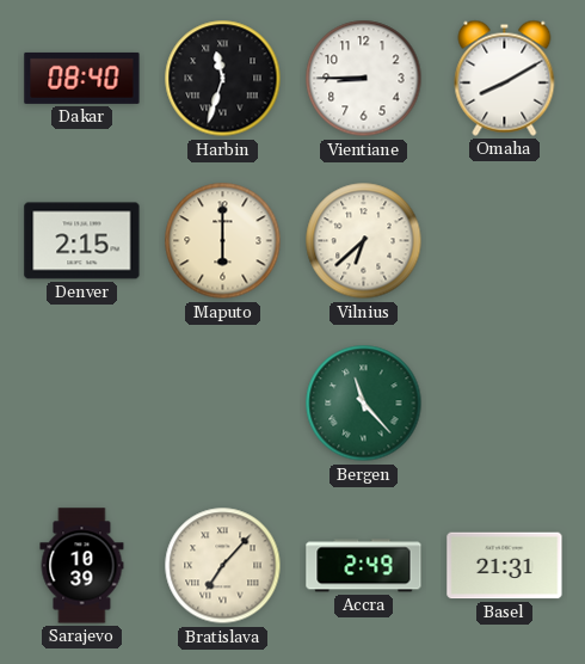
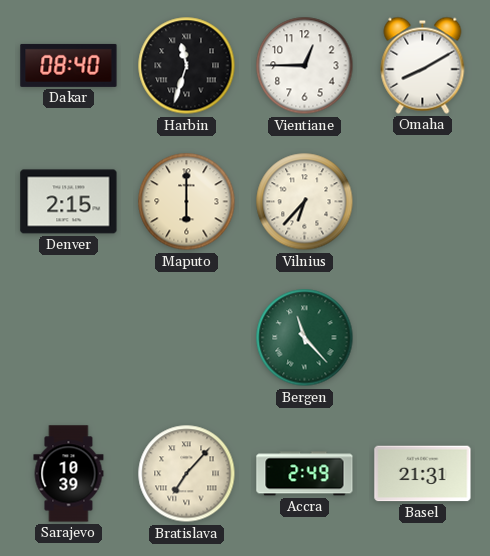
Vientiane: 8:45 -> 12:45 (305, 66)
Vilnius: 6:38 -> 6:37 (305, 202)
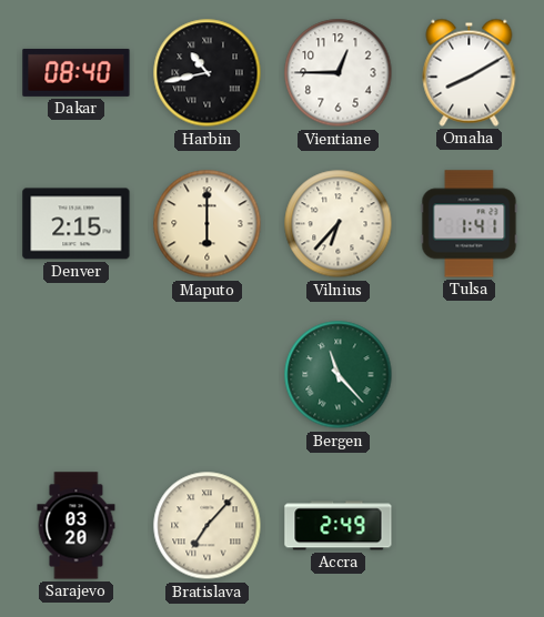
Harbin: 11:33 -> 10:43 (208, 73)
Tulsa: none -> 1:41 (470, 224)
Sarajevo: 10:39 -> 03:20 (77, 526)
Basel: 21:31 -> none (423, 474)
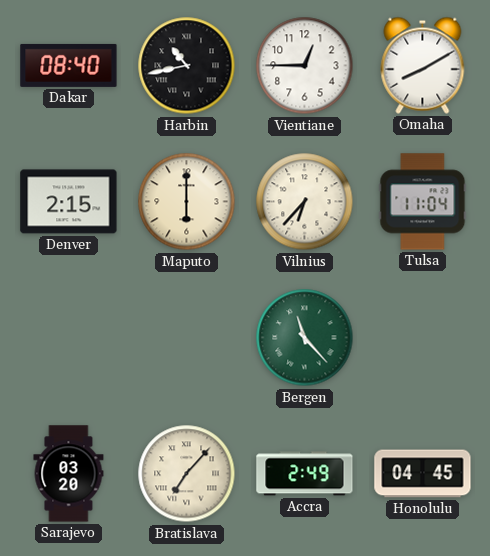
Tulsa: 1:41 -> 11:04 (423, 202)
Honolulu: none -> 04:45 (423, 474)
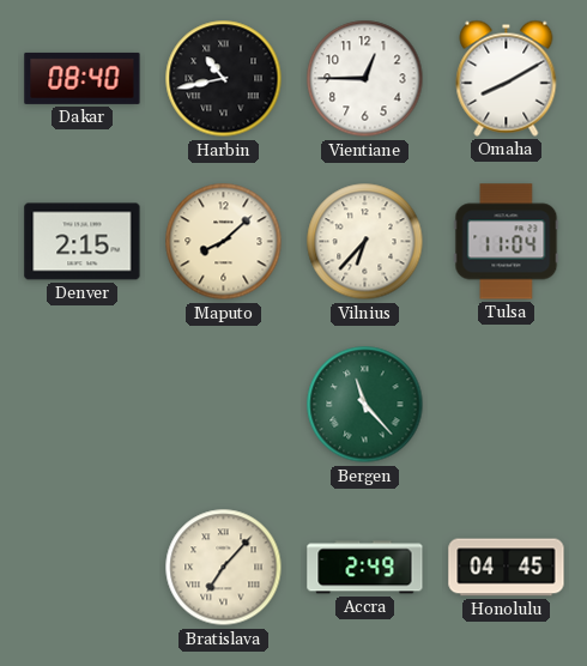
Maputo: 6:00 -> 8:08 (224, 242)
Sarajevo: 03:20 -> none (69, 474)
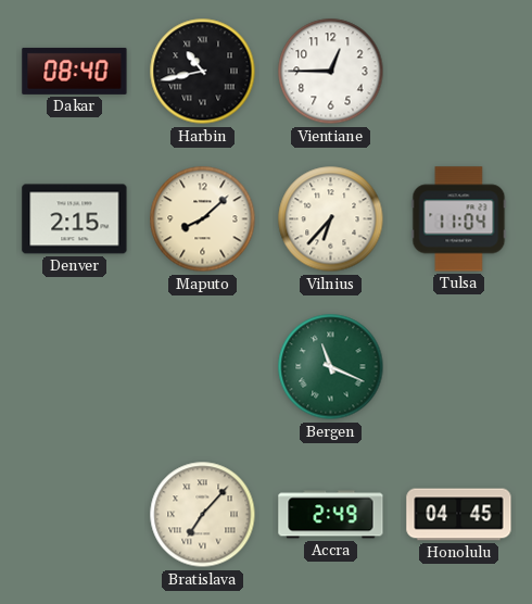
Omaha: 8:10 -> none (507, 78)
Bergen: 11:23 -> 11:19 (331, 367)
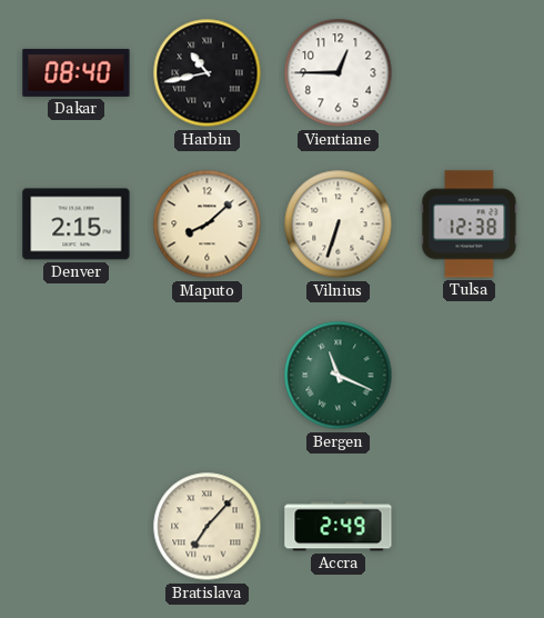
Vilnius: 6:37 -> 6:33 (339, 225)
Tulsa: 11:04 -> 12:38 (470, 225)
Honolulu: 04:45 -> none (459, 515)
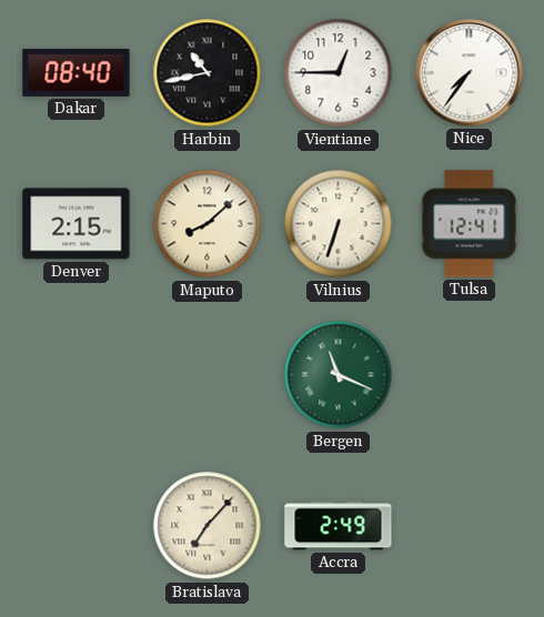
Nice: none -> 7:36 (470, 73)
Tulsa: 12:38 -> 12:41 (470, 224)
